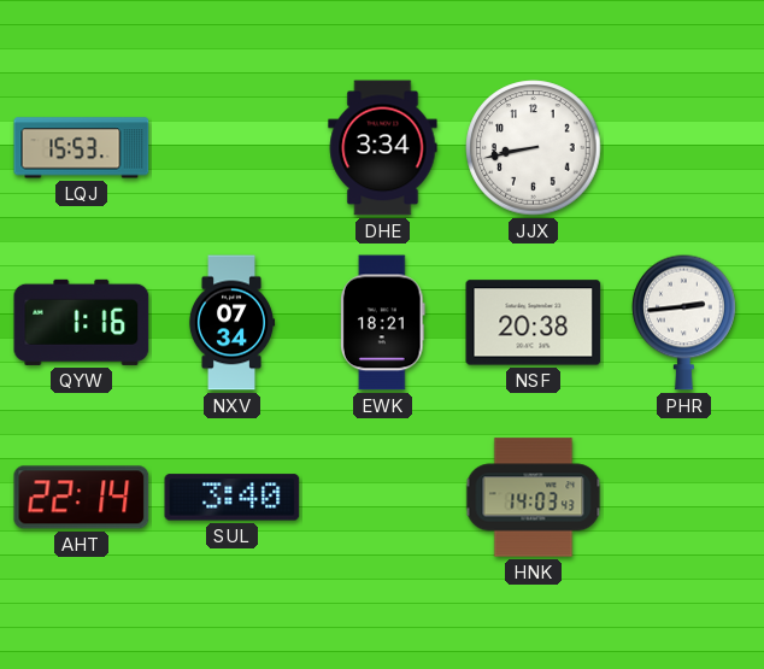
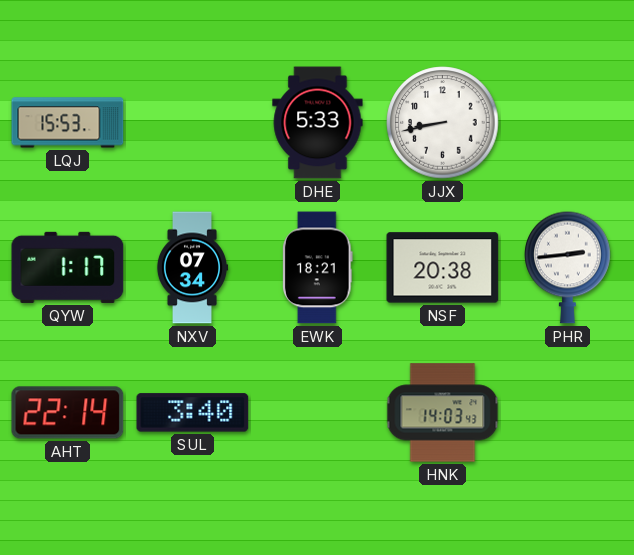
DHE: 3:34 -> 5:33 (318, 123)
QYW: 1:16 -> 1:17 (68, 267)
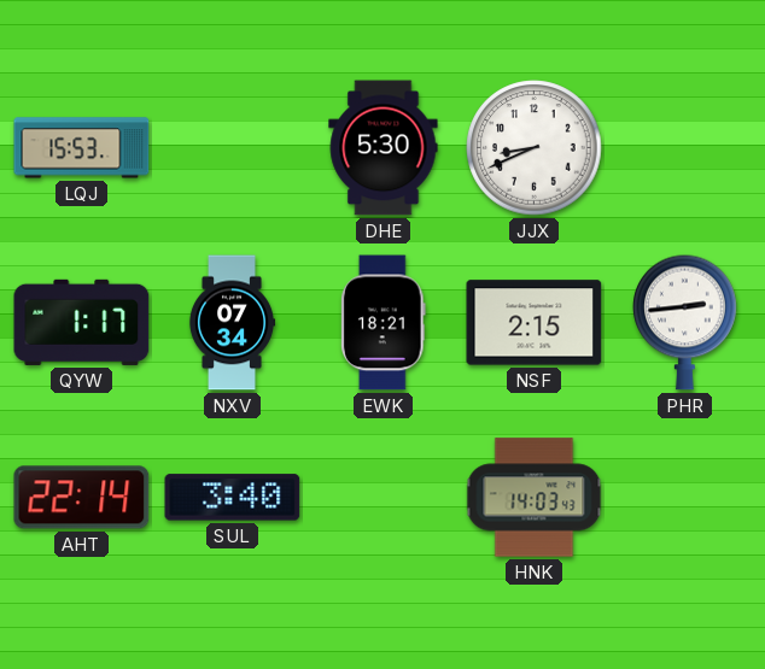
DHE: 5:33 -> 5:30 (384, 148)
JJX: 8:43 -> 8:41 (535, 148)
NSF: 20:38 -> 2:15 (535, 323)
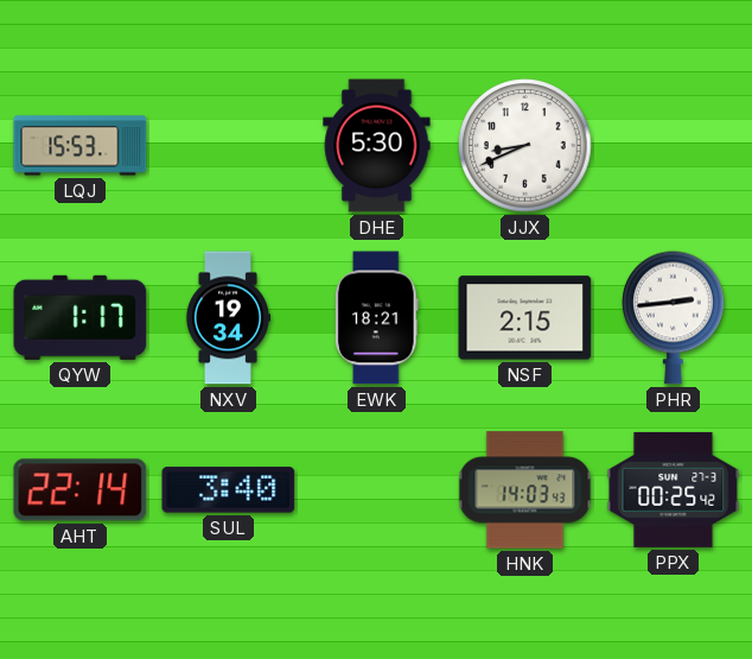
NXV: 07:34 -> 19:34 (228, 318)
PPX: none -> 00:25 (674, 489)
